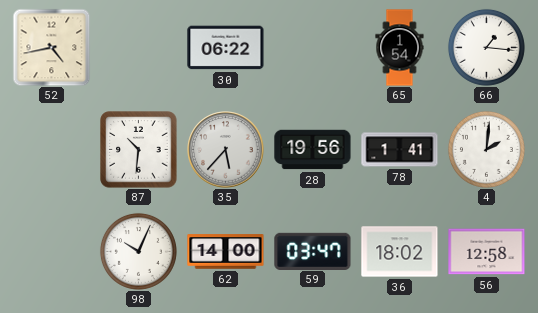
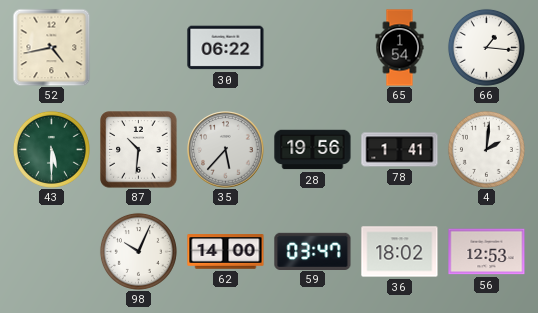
43: none -> 5:30 (51, 149)
56: 12:58 -> 12:53 (487, 252)
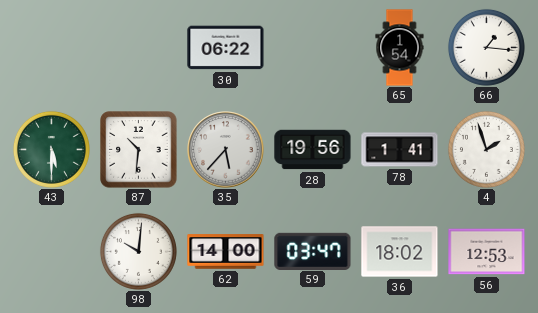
52: 4:43 -> none (51, 47)
4: 2:01 -> 1:57 (486, 149)
98: 10:04 -> 10:01 (138, 251)
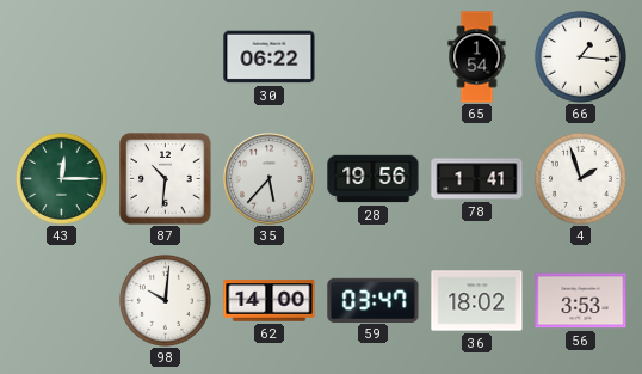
43: 5:30 -> 12:15 (61, 178)
56: 12:53 -> 3:53 (581, 301)
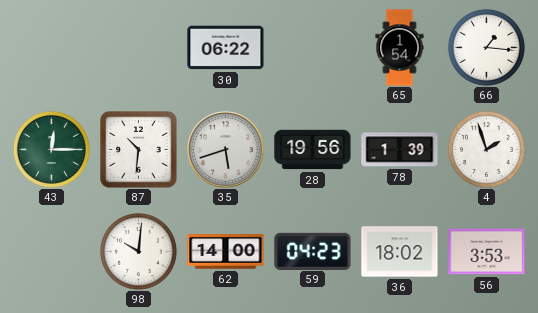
35: 5:37 -> 5:42 (226, 150)
78: 1:41 -> 1:39 (400, 150)
59: 03:47 -> 04:23 (313, 251)
